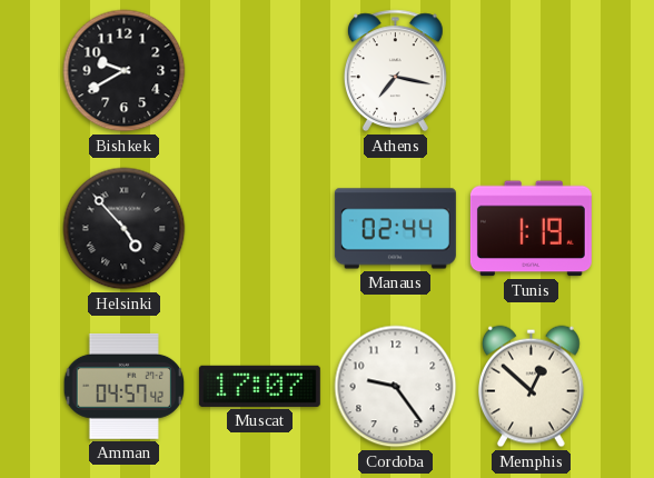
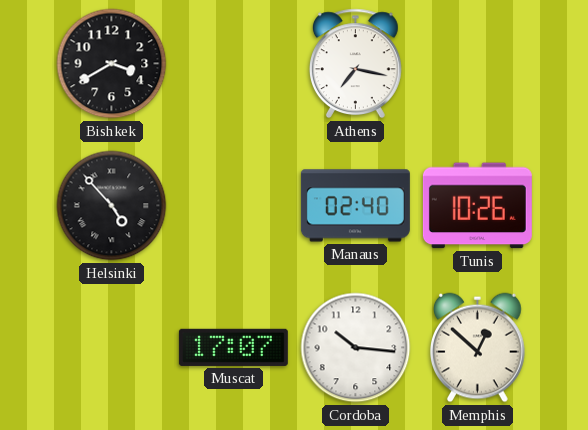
Bishkek: 9:40 -> 3:40 (112, 64)
Manaus: 02:44 -> 02:40 (355, 206)
Tunis: 1:19 -> 10:26 (477, 206)
Amman: 04:57 -> none (125, 386)
Cordoba: 9:24 -> 10:16 (356, 348)
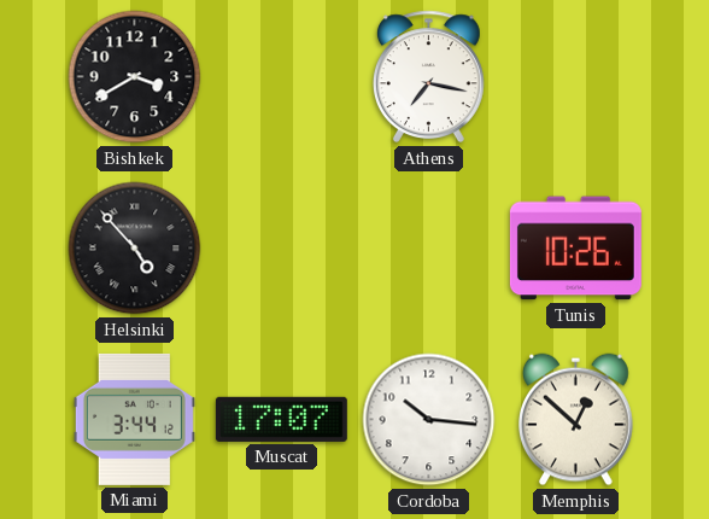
Manaus: 02:40 -> none (355, 206)
Miami: none -> 3:44 (134, 419)
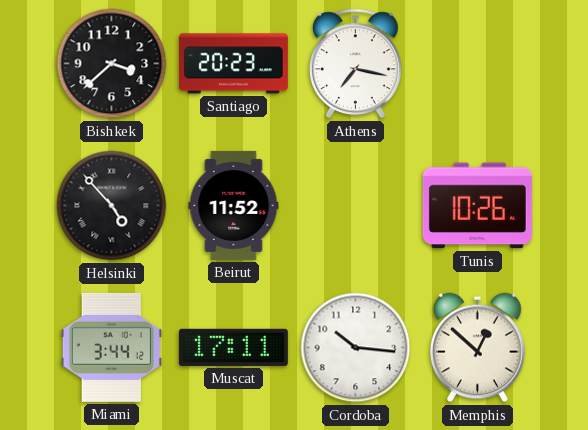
Bishkek: 3:40 -> 3:38 (112, 64)
Santiago: none -> 20:23 (233, 64)
Beirut: none -> 11:52 (234, 205)
Muscat: 17:07 -> 17:11 (233, 347)
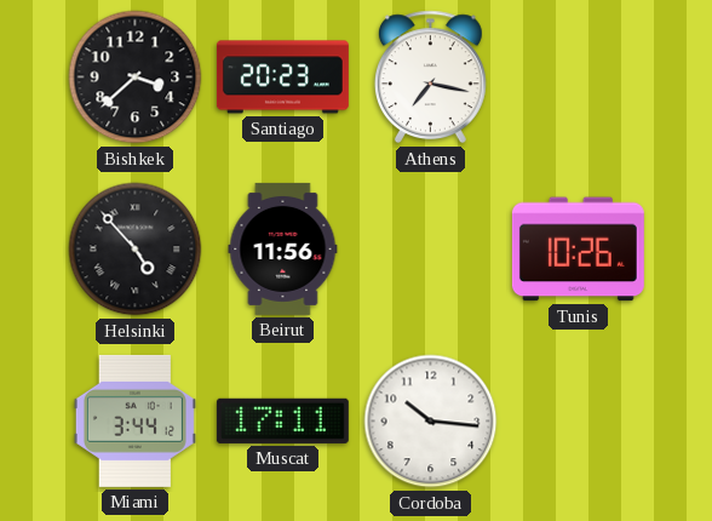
Beirut: 11:52 -> 11:56 (283, 248)
Memphis: 12:52 -> none (478, 348)
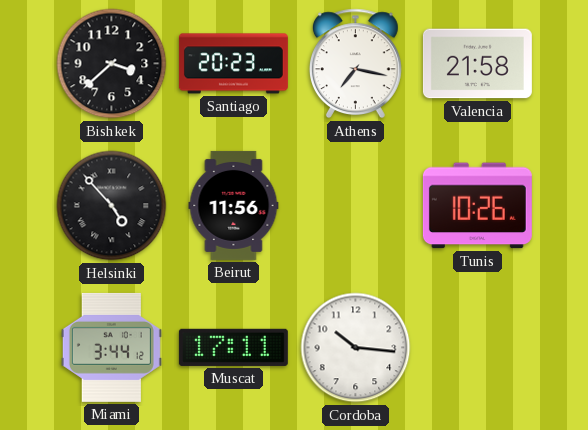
Valencia: none -> 21:58 (477, 64)
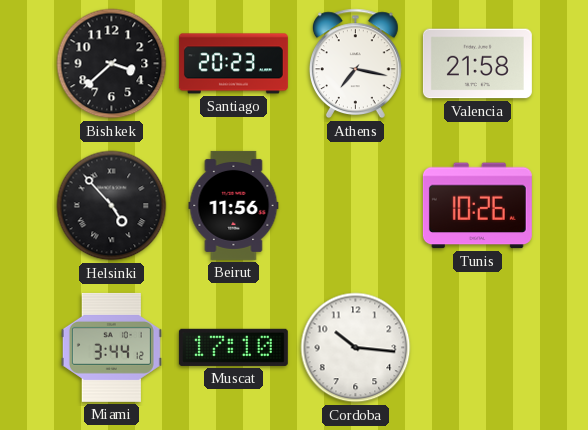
Muscat: 17:11 -> 17:10 (233, 347)
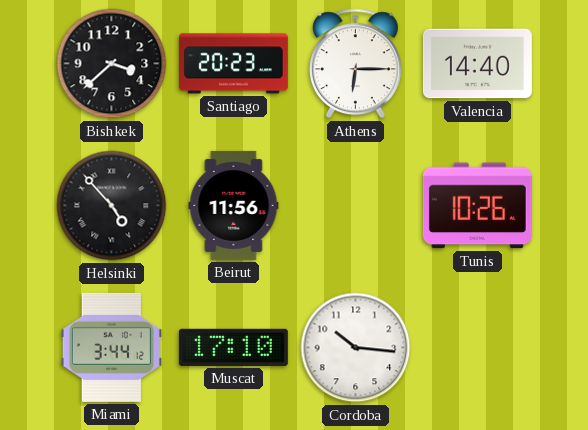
Athens: 7:17 -> 6:15 (355, 64)
Valencia: 21:58 -> 14:40 (477, 64)
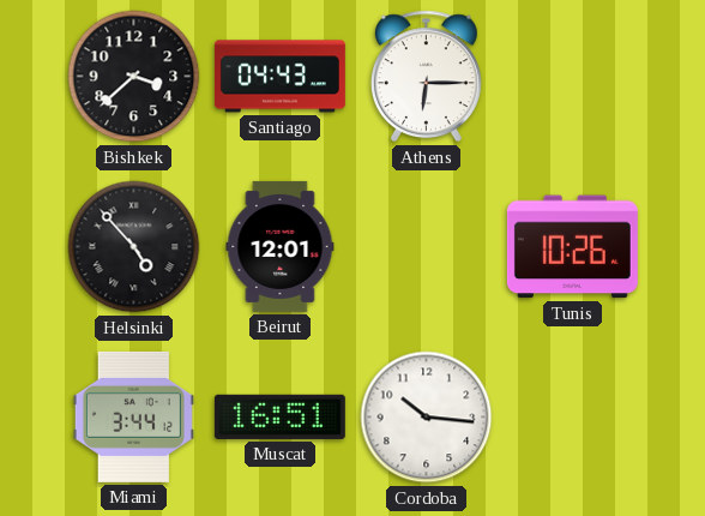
Santiago: 20:23 -> 04:43 (279, 77)
Valencia: 14:40 -> none (477, 64)
Beirut: 11:56 -> 12:01 (281, 246)
Muscat: 17:10 -> 16:51 (279, 416)
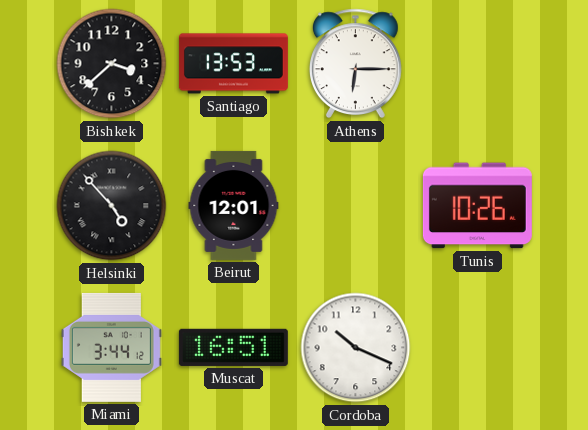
Santiago: 04:43 -> 13:53 (233, 64)
Cordoba: 10:16 -> 10:19 (356, 348)
